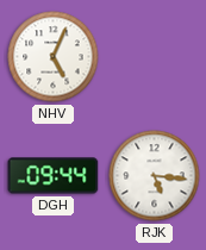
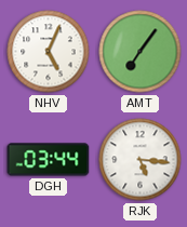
AMT: none -> 7:06 (141, 52)
DGH: 09:44 -> 03:44 (49, 160)
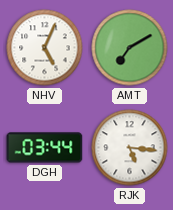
AMT: 7:06 -> 7:10 (130, 48)
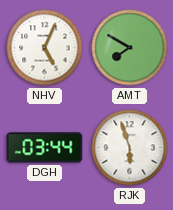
AMT: 7:10 -> 7:50 (130, 48)
RJK: 5:16 -> 5:57 (130, 148)
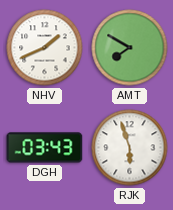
NHV: 5:04 -> 1:41 (45, 48)
DGH: 03:44 -> 03:43 (45, 148)
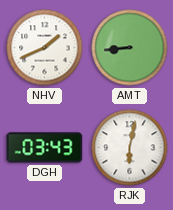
AMT: 7:50 -> 8:44 (130, 48)
RJK: 5:57 -> 6:02 (130, 148)
